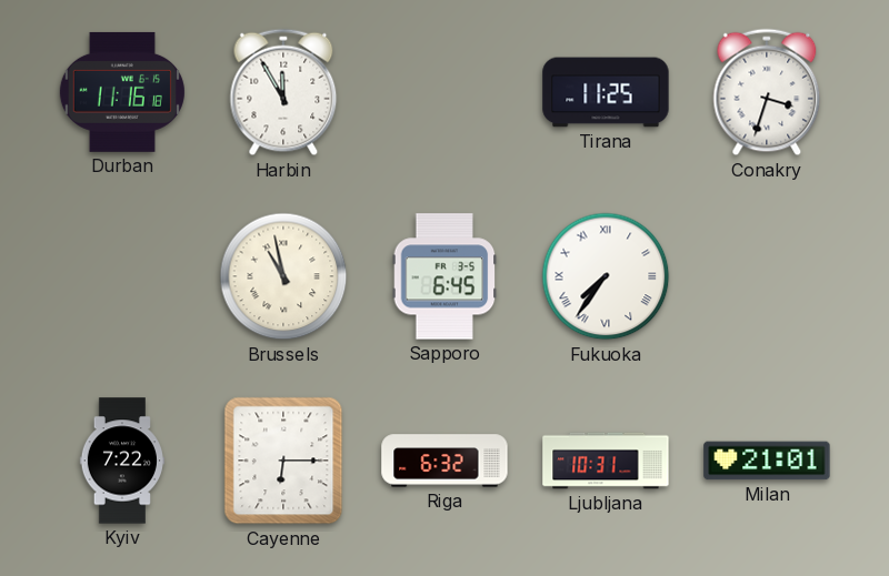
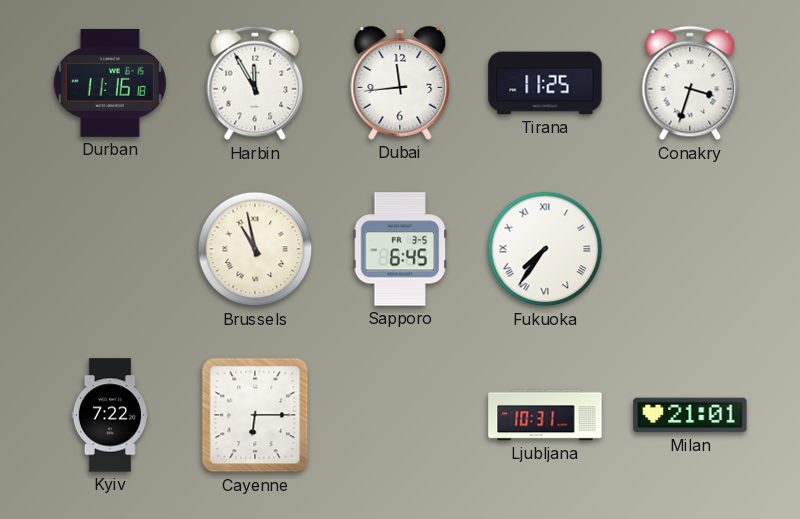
Dubai: none -> 11:44 (400, 84)
Riga: 6:32 -> none (444, 461)
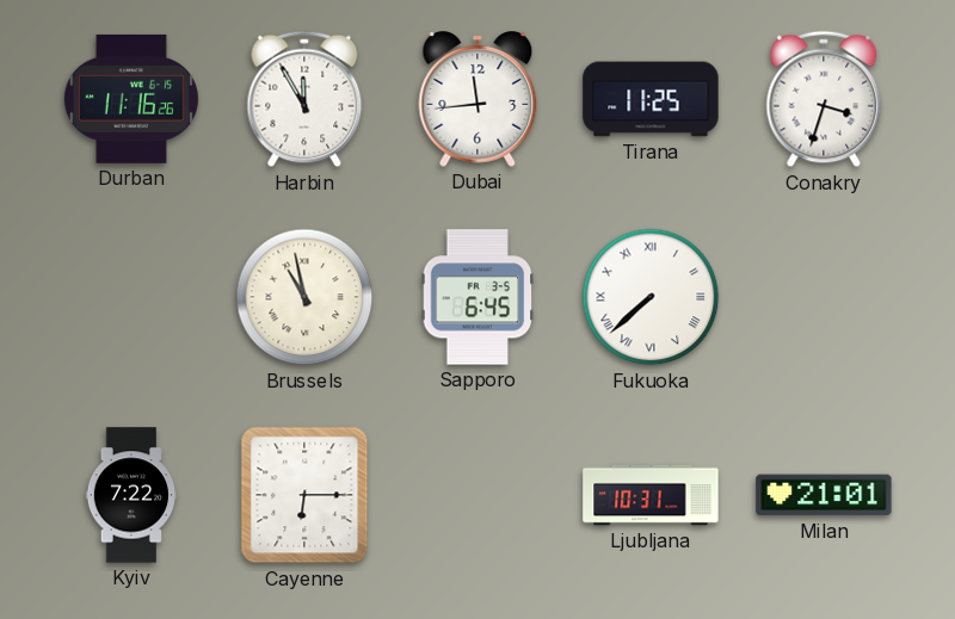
Durban: 11:16:18 -> 11:16:26 (131, 99)
Fukuoka: 7:36 -> 7:38 (651, 297)
